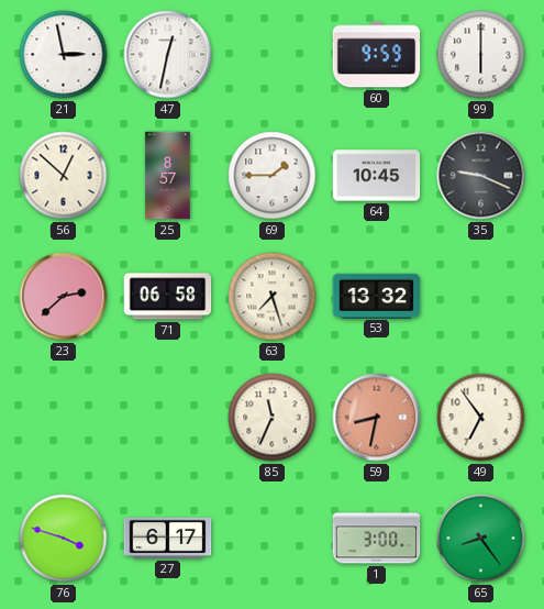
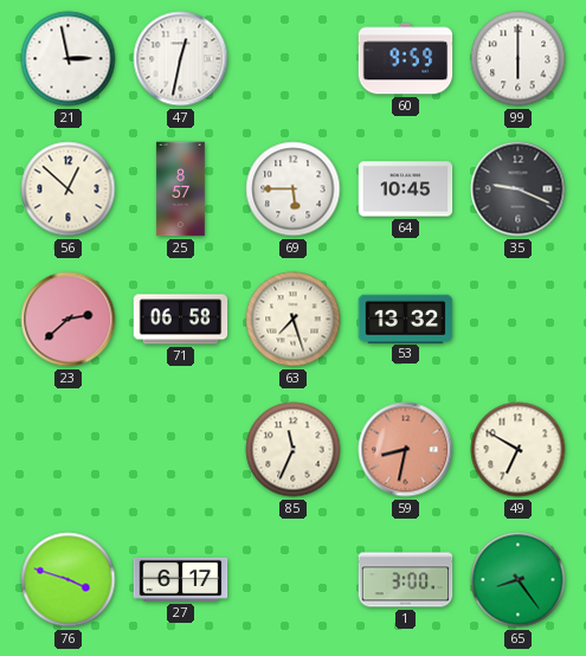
69: 1:45 -> 5:45 (294, 189)
49: 6:54 -> 6:50 (519, 450)
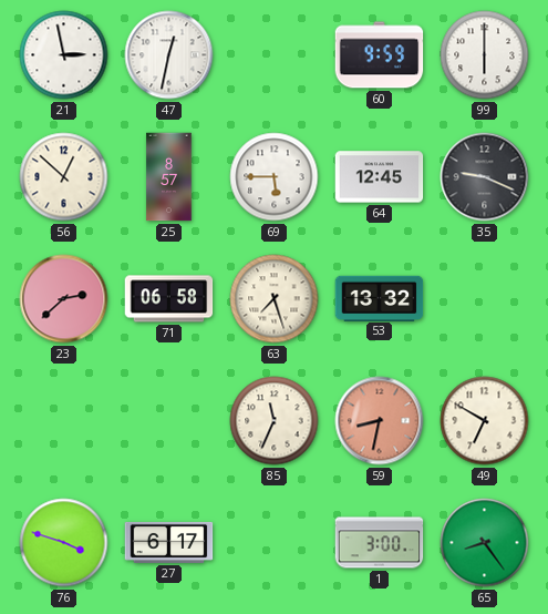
64: 10:45 -> 12:45 (380, 177)
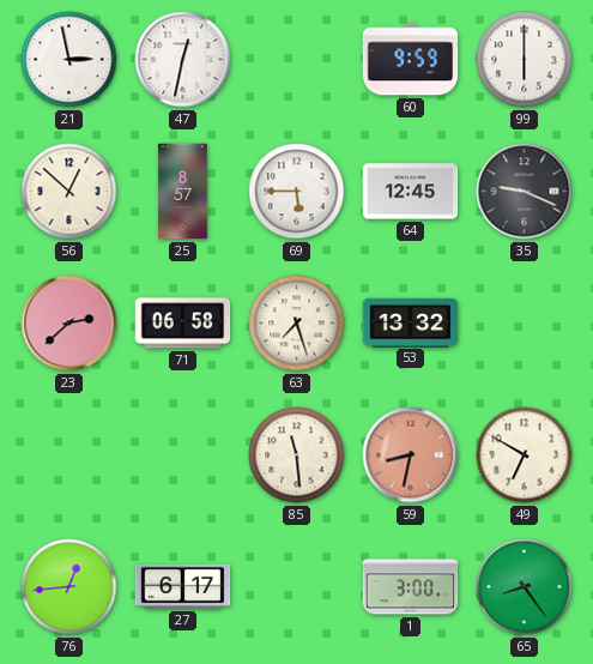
85: 11:34 -> 11:29 (297, 455)
76: 3:48 -> 12:44 (69, 587)
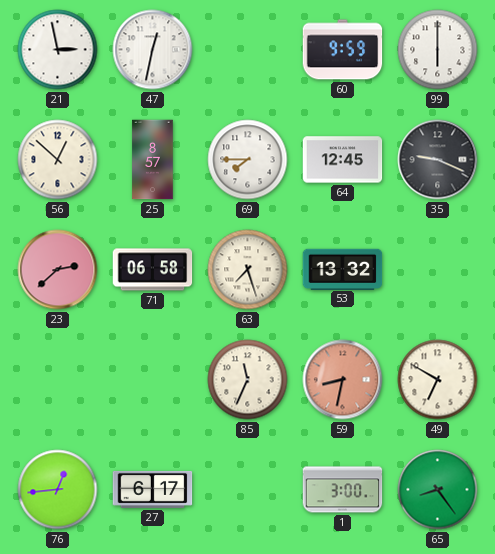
69: 5:45 -> 7:45 (248, 160)
85: 11:29 -> 11:34 (248, 380)
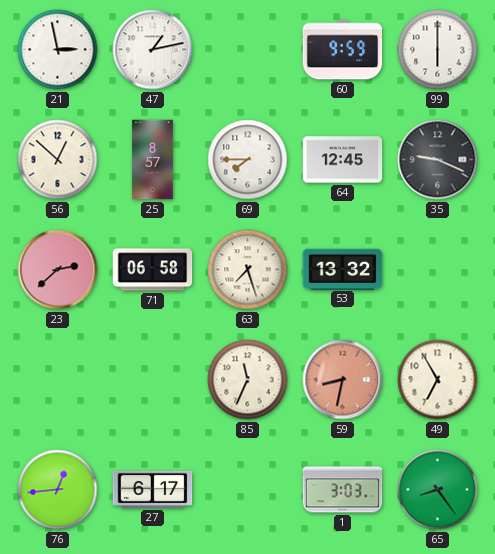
47: 12:32 -> 1:13 (153, 50)
49: 6:50 -> 6:55 (438, 380)
1: 3:00 -> 3:03 (343, 490)
